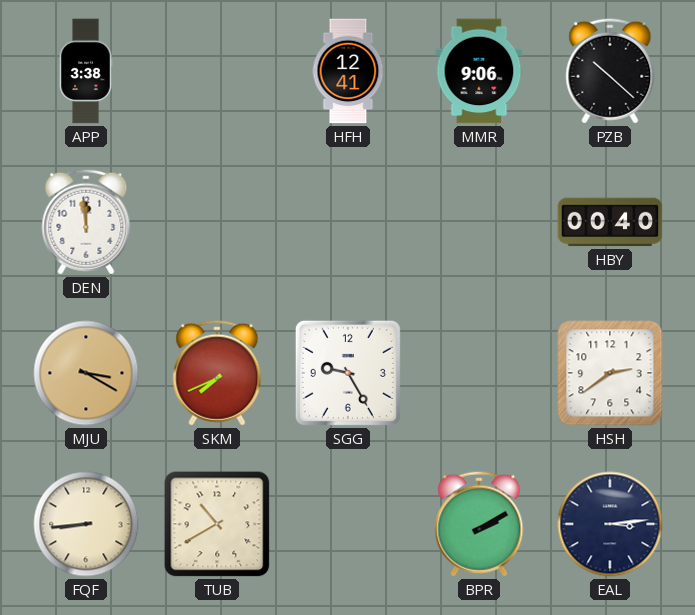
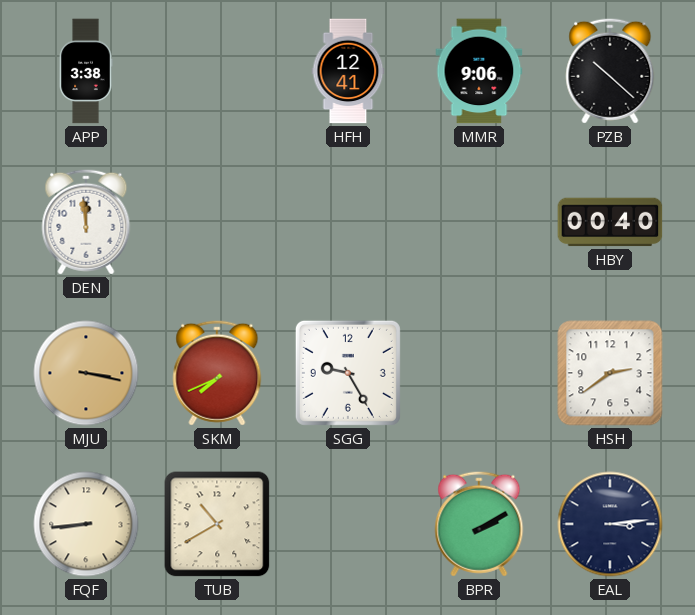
MJU: 3:20 -> 3:17 (86, 373)
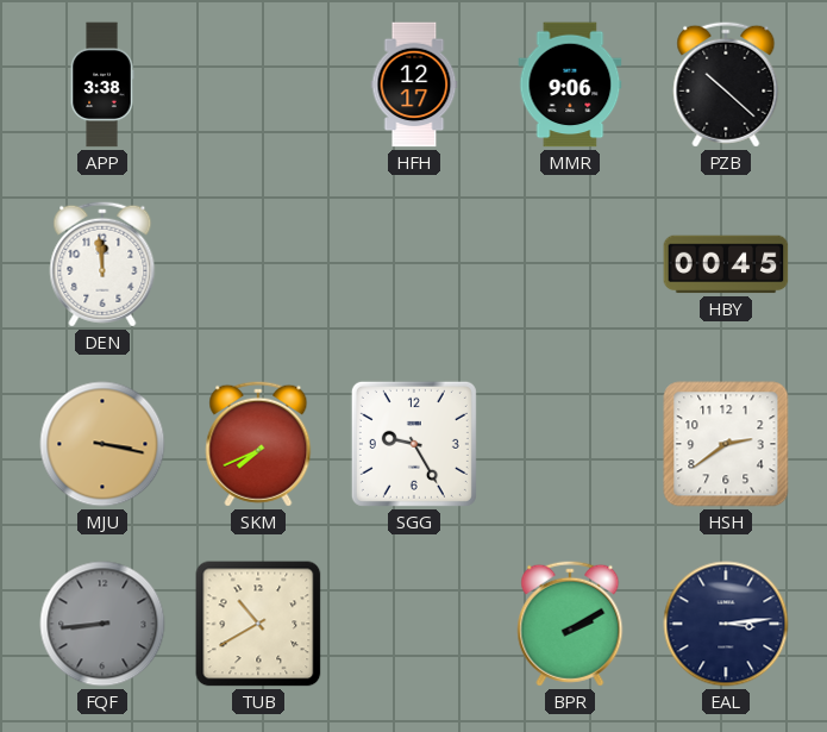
HFH: 12:41 -> 12:17 (414, 85)
HBY: 00:40 -> 00:45 (726, 264)
FQF dial: cream -> grey (102, 624)
